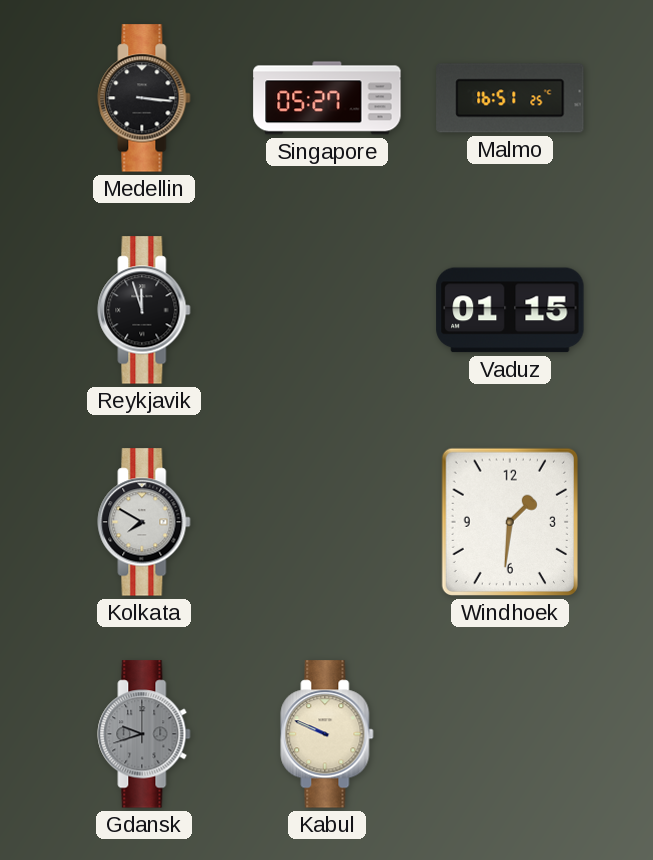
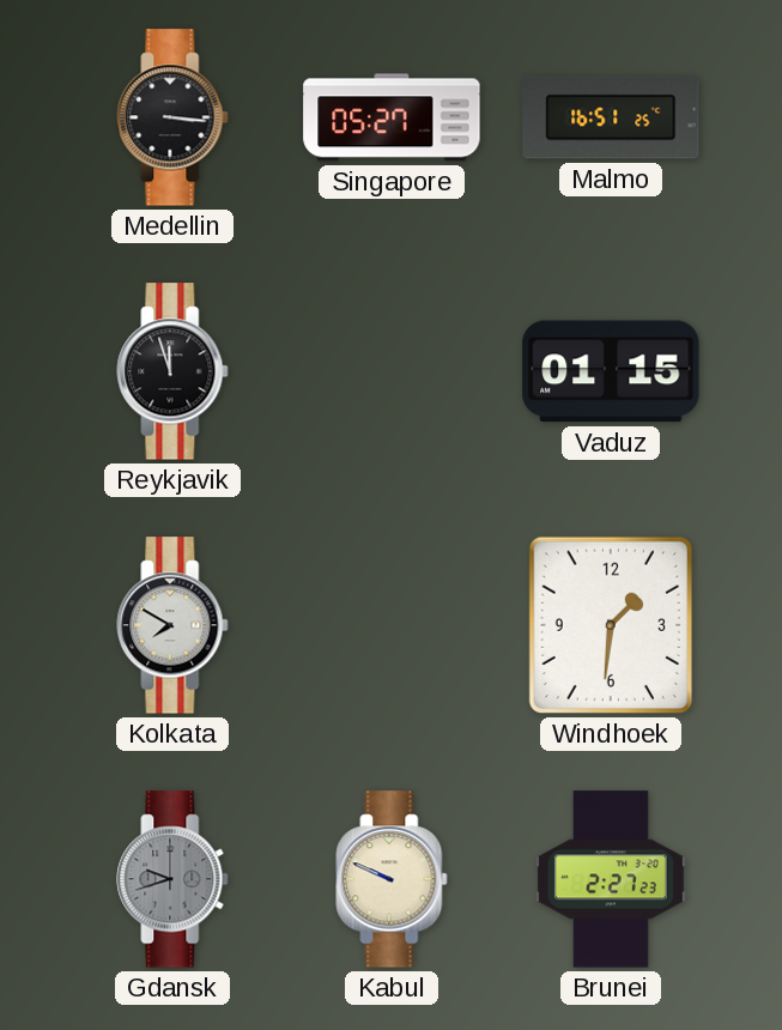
Brunei: none -> 2:27 (611, 879)
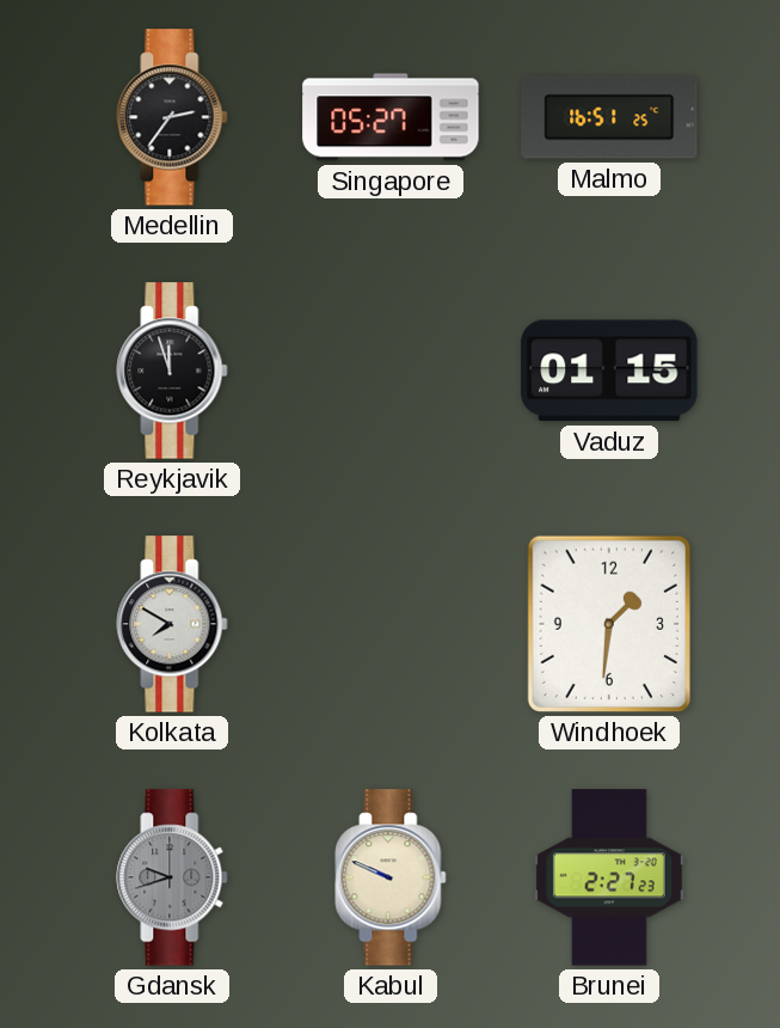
Medellin: 3:16 -> 2:36 (172, 117)
